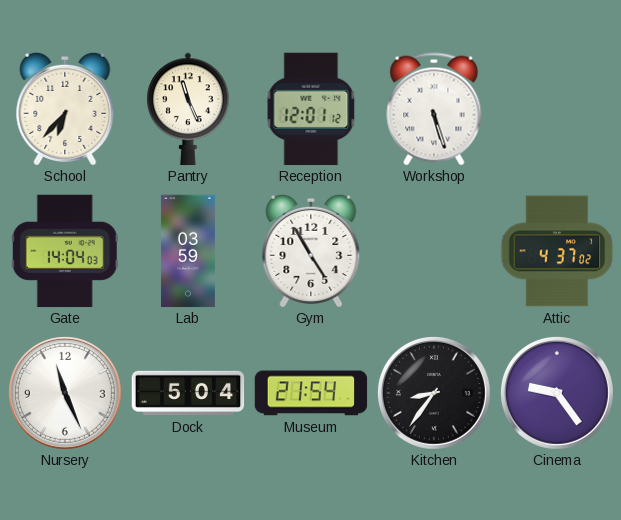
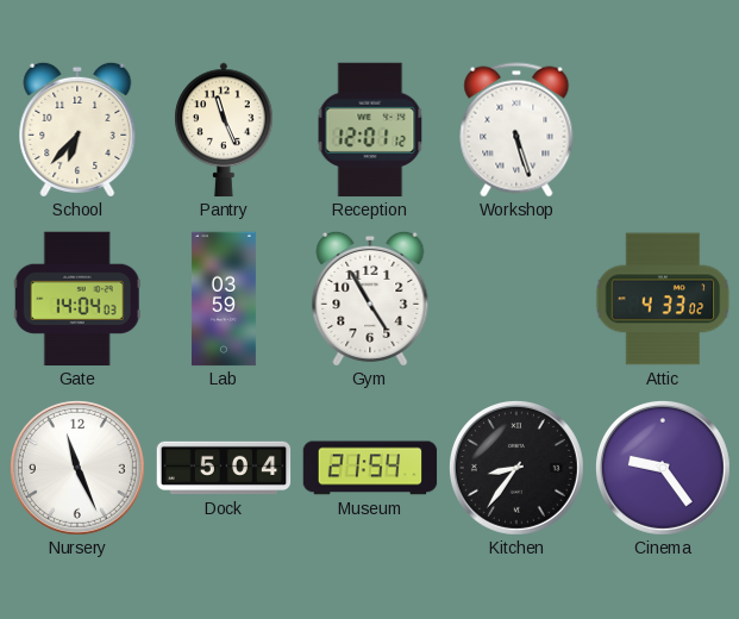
Attic: 4:37 -> 4:33 (663, 299)
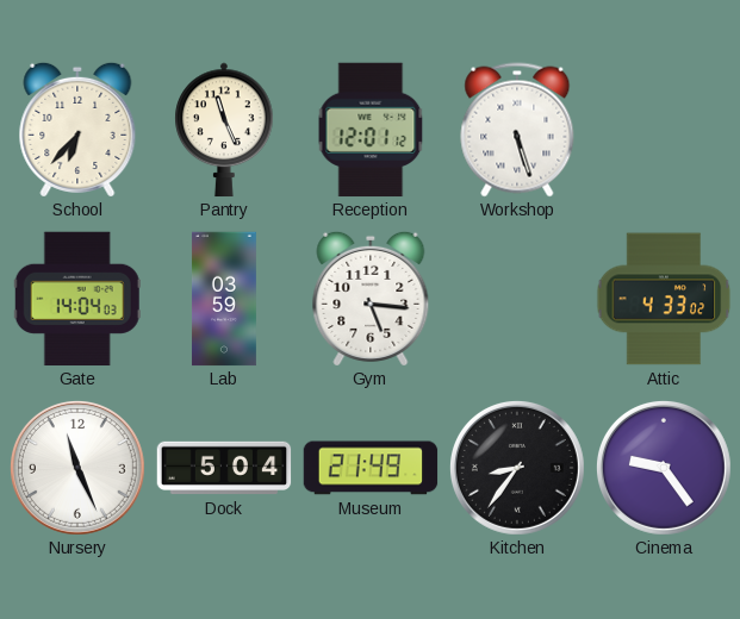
Gym: 4:55 -> 5:16 (371, 299)
Museum: 21:54 -> 21:49 (371, 468)
